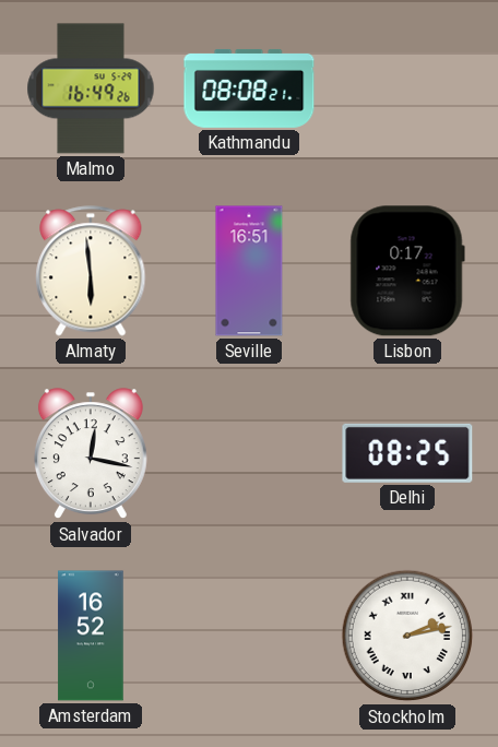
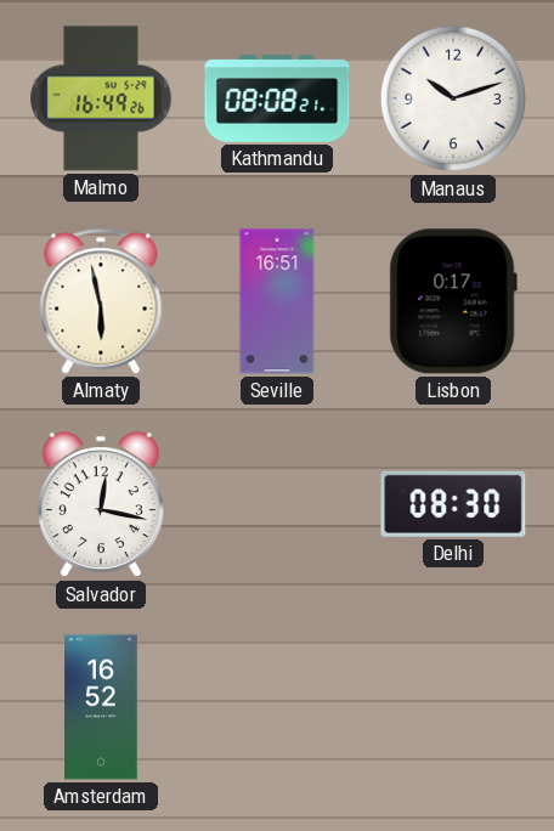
Manaus: none -> 10:12 (453, 98)
Almaty: 5:59 -> 5:58 (101, 301)
Delhi: 08:25 -> 08:30 (453, 504)
Stockholm: 2:13 -> none (407, 636)
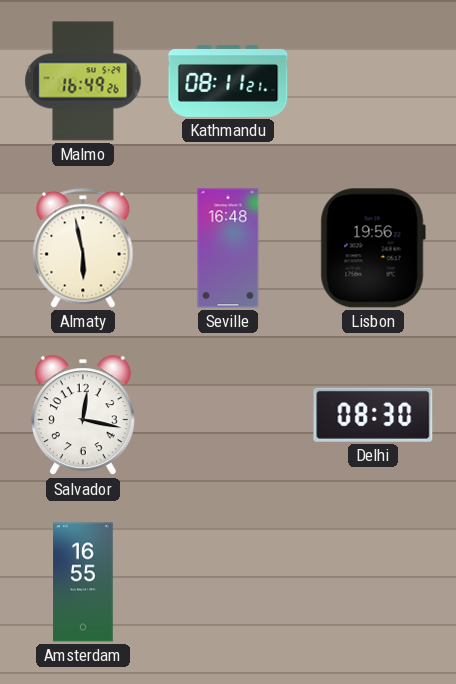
Kathmandu: 08:08 -> 08:11 (228, 81)
Manaus: 10:12 -> none (453, 98)
Seville: 16:51 -> 16:48 (228, 248)
Lisbon: 0:17 -> 19:56 (373, 248)
Amsterdam: 16:52 -> 16:55 (83, 582)
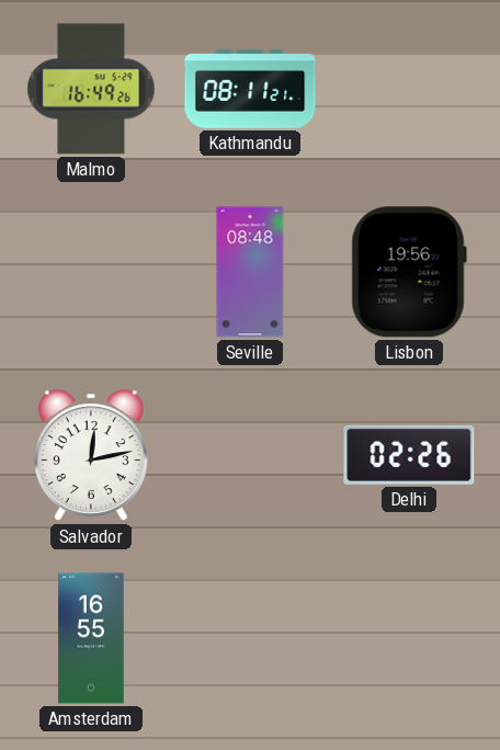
Almaty: 5:58 -> none (83, 248)
Seville: 16:48 -> 08:48 (250, 272)
Salvador: 12:17 -> 12:13 (91, 456)
Delhi: 08:30 -> 02:26 (409, 455)
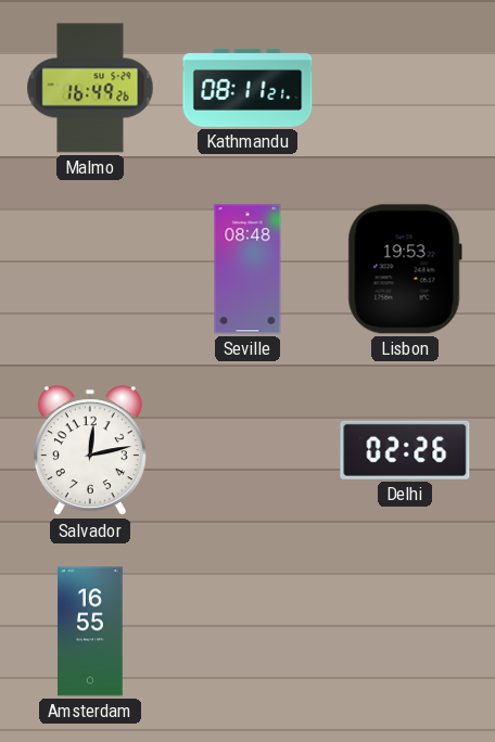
Lisbon: 19:56 -> 19:53 (405, 269)
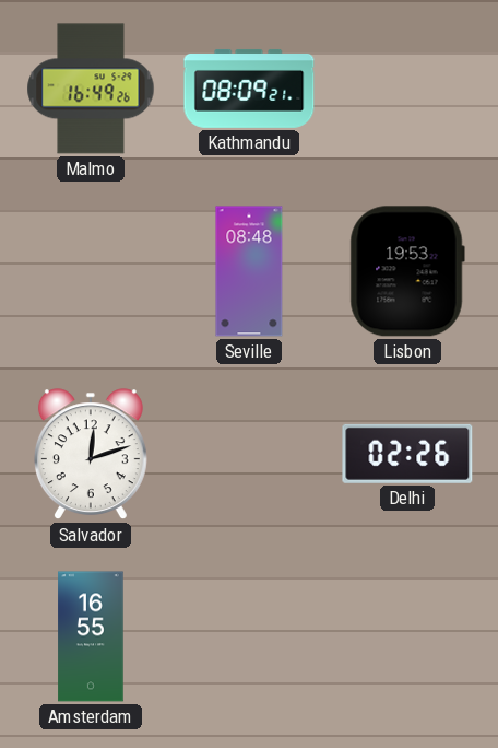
Kathmandu: 08:11 -> 08:09 (249, 89)
Salvador: 12:13 -> 12:12 (91, 455)
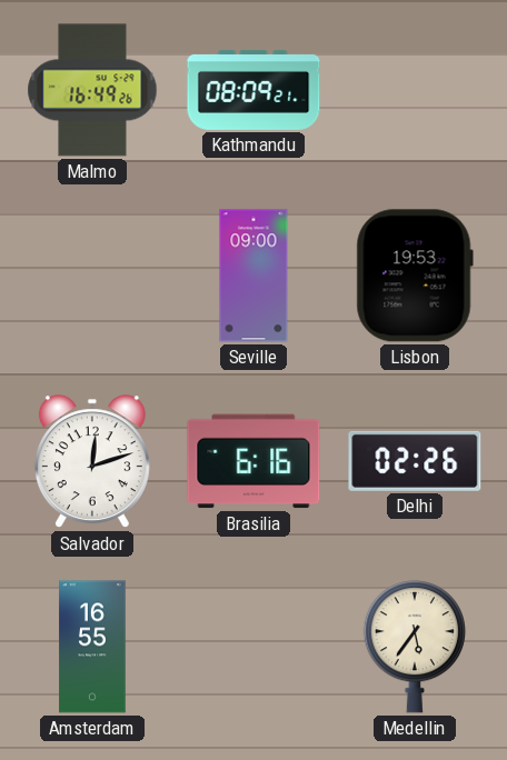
Seville: 08:48 -> 09:00 (254, 276)
Brasilia: none -> 6:16 (254, 461)
Medellin: none -> 5:36 (414, 647)
